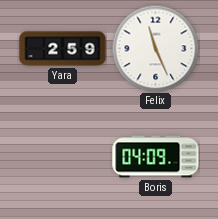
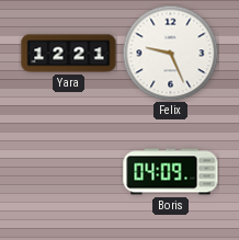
Yara: 2:59 -> 12:21 (69, 54)
Felix: 11:26 -> 9:26 (170, 53)
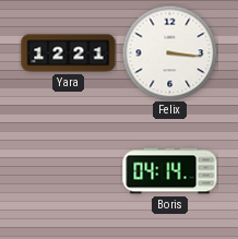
Felix: 9:26 -> 3:16 (169, 52)
Boris: 04:09 -> 04:14 (170, 171)
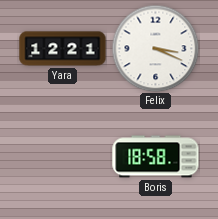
Felix: 3:16 -> 3:19 (155, 48)
Boris: 04:14 -> 18:58 (156, 157)
